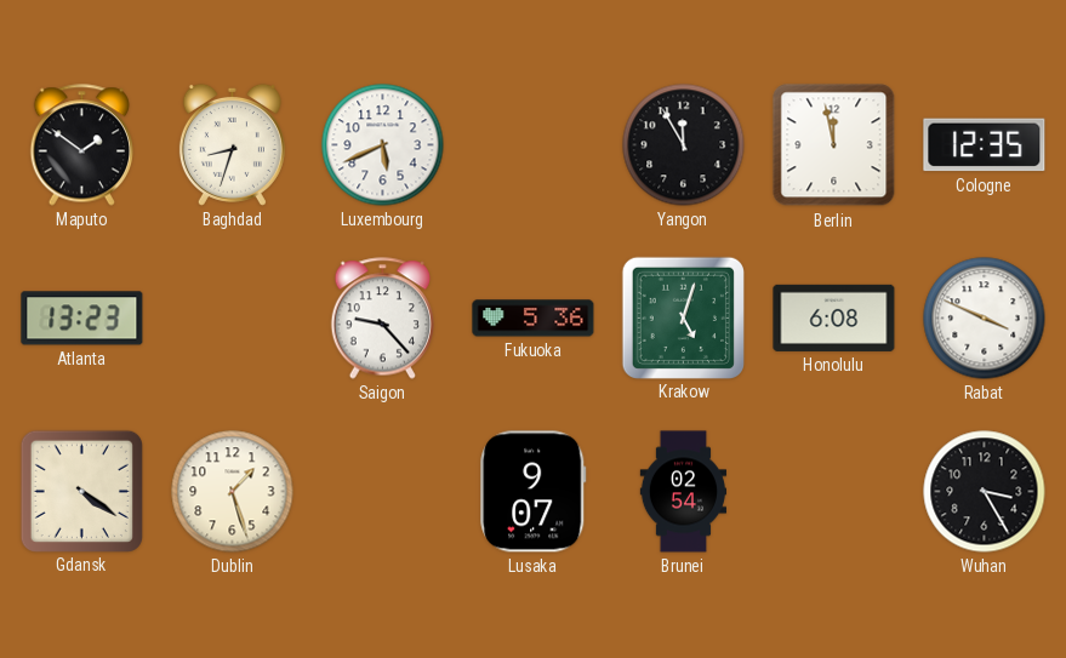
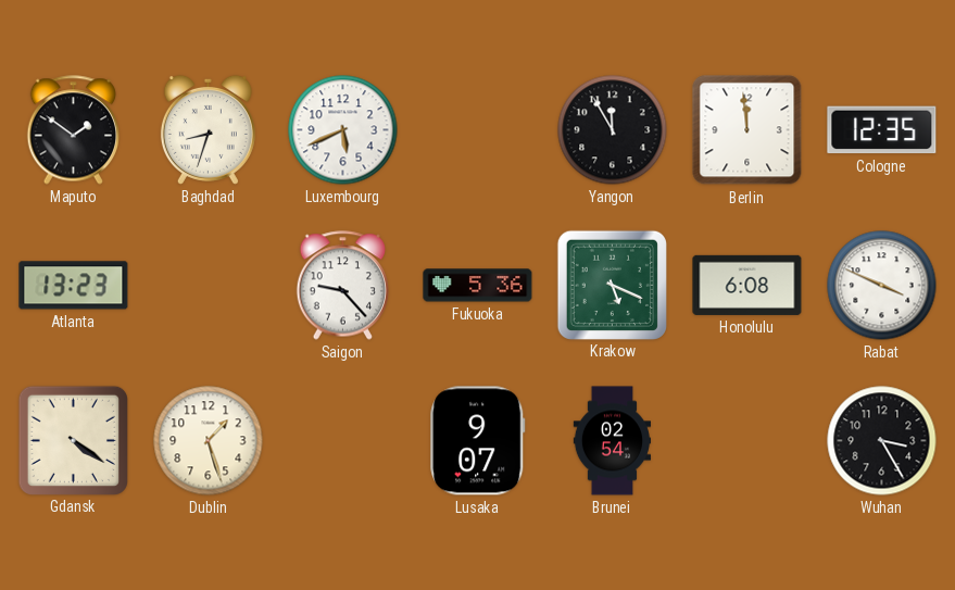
Berlin: 11:58 -> 11:59 (747, 130)
Krakow: 5:03 -> 5:19 (612, 285)
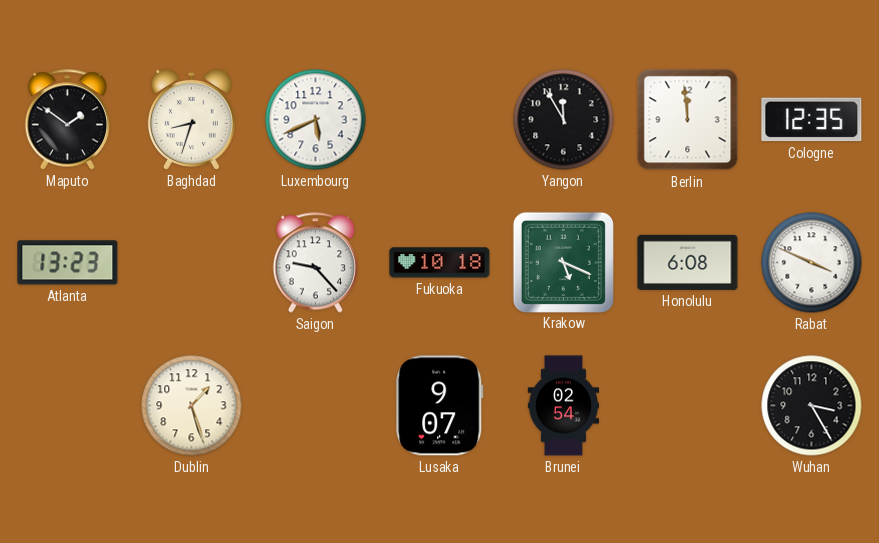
Fukuoka: 5:36 -> 10:18 (440, 263)
Gdansk: 4:21 -> none (73, 440)
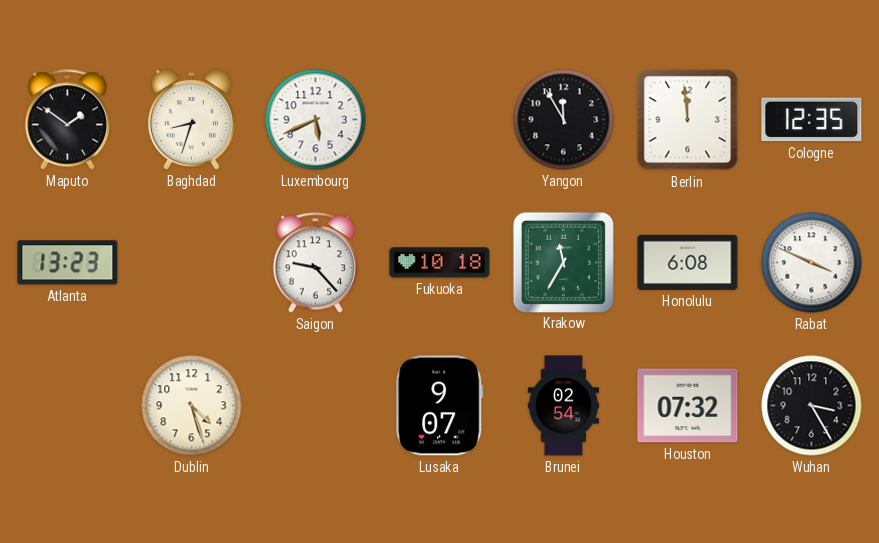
Krakow: 5:19 -> 11:35 (563, 262)
Dublin: 1:27 -> 4:27 (192, 406)
Houston: none -> 07:32 (688, 406)
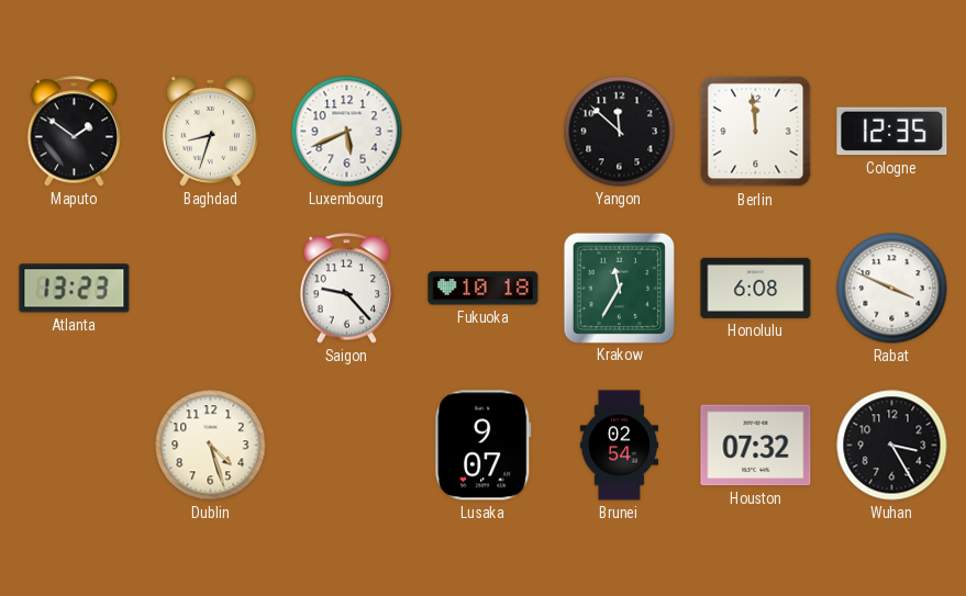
Yangon: 11:55 -> 11:52 (620, 132)
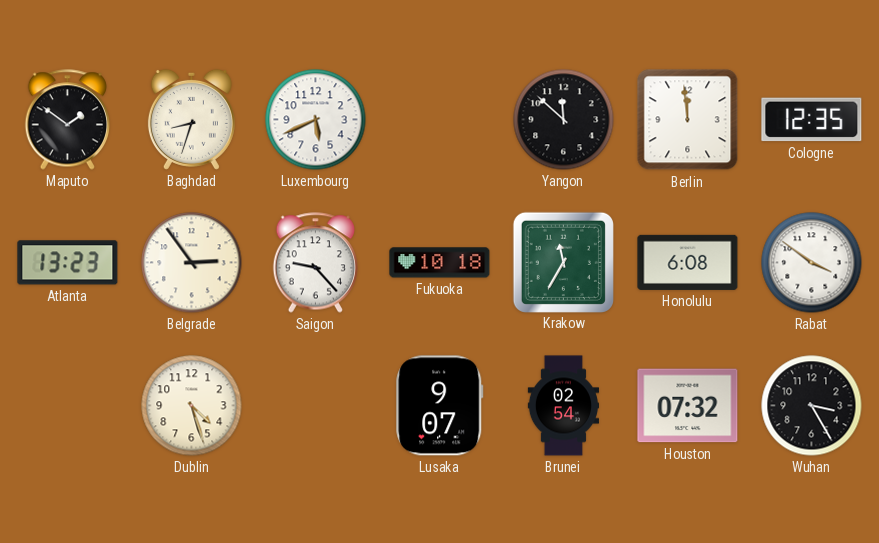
Belgrade: none -> 2:54 (192, 263)
Rabat: 3:49 -> 3:51 (812, 263)
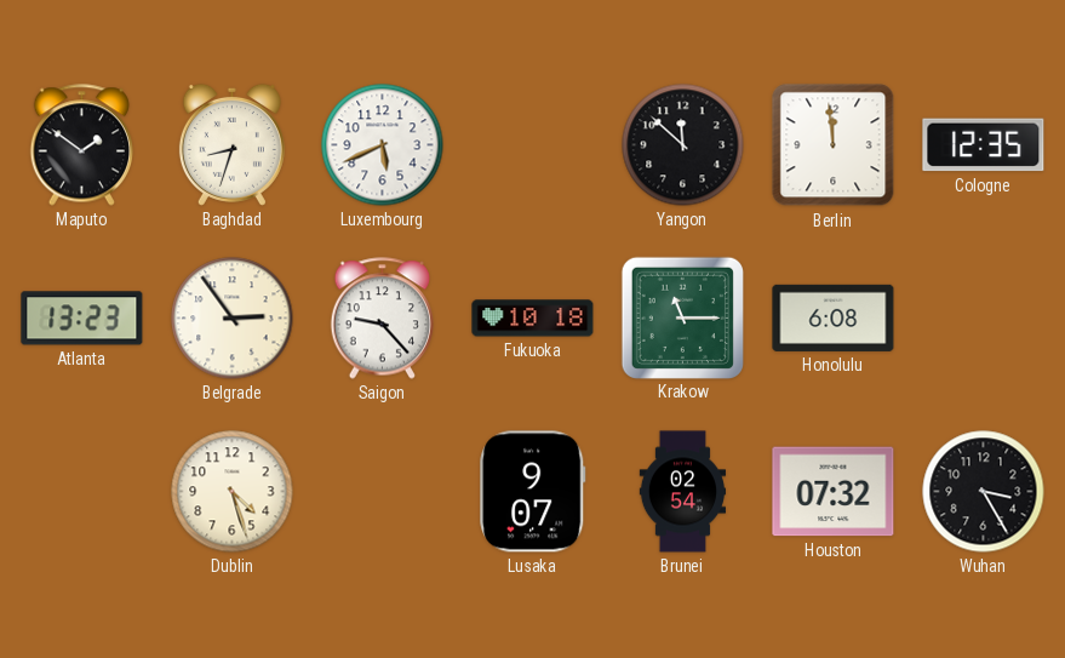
Krakow: 11:35 -> 11:15 (682, 317)
Rabat: 3:51 -> none (812, 263)
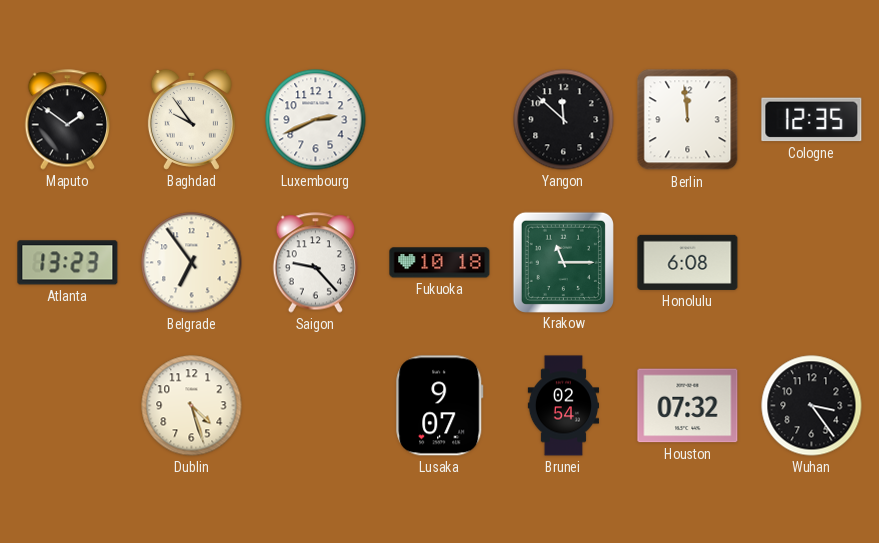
Baghdad: 8:33 -> 9:54 (191, 119)
Luxembourg: 5:41 -> 2:41 (316, 120)
Belgrade: 2:54 -> 6:54 (192, 263)
Wuhan: 3:25 -> 3:24 (812, 406)
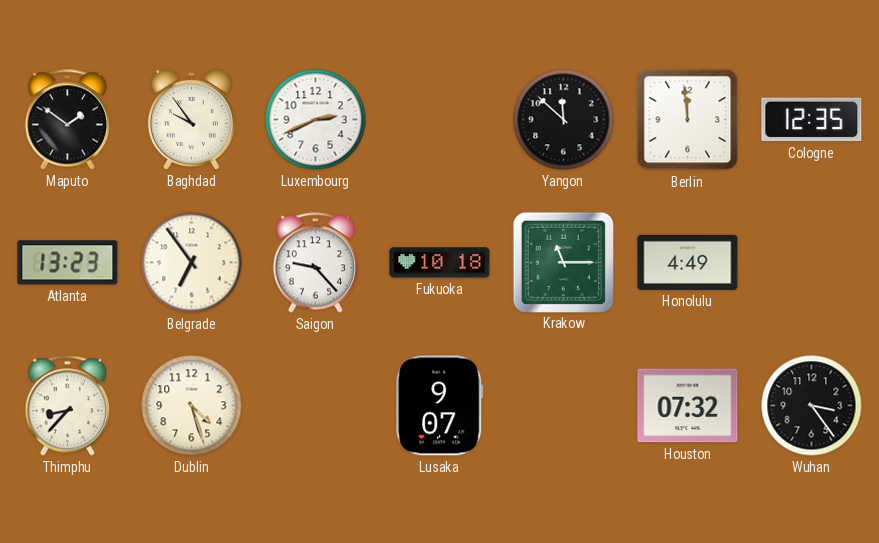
Honolulu: 6:08 -> 4:49 (688, 262)
Thimphu: none -> 8:37 (67, 406)
Brunei: 02:54 -> none (563, 406)
